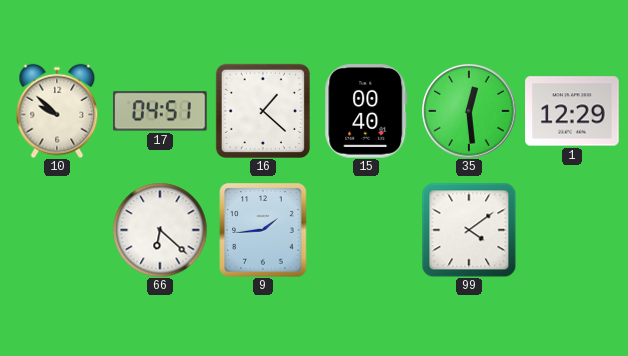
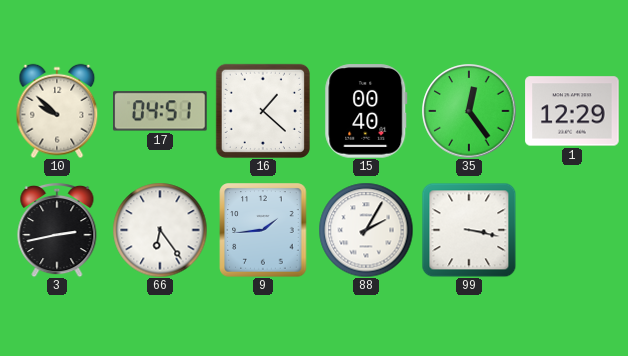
35: 12:29 -> 12:24 (469, 111)
3: none -> 2:43 (57, 230)
66: 6:22 -> 6:24 (160, 230)
88: none -> 2:05 (366, 230)
99: 4:09 -> 3:17 (469, 230)
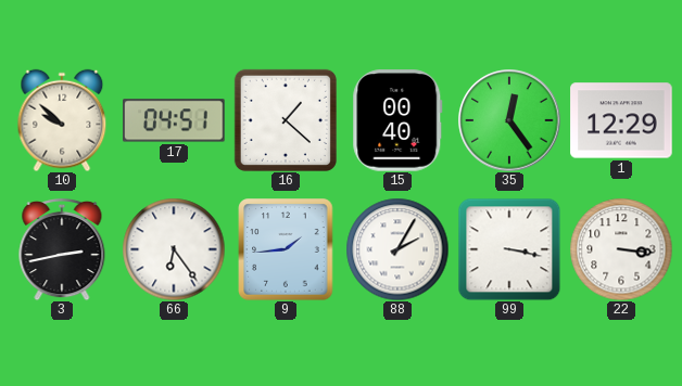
22: none -> 3:16 (621, 249)
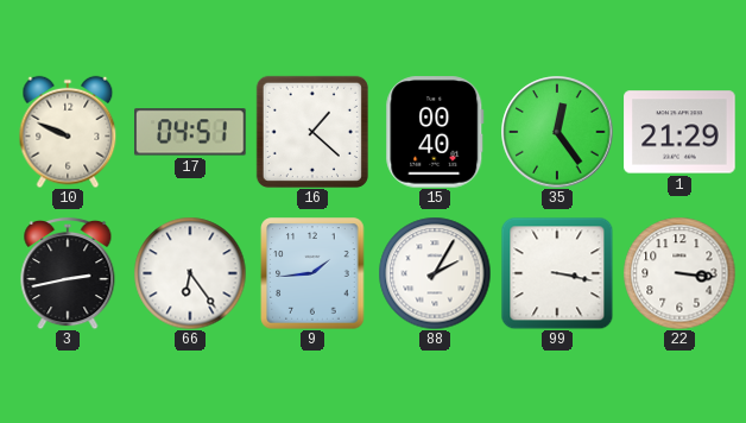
10: 9:52 -> 9:49 (68, 132)
1: 12:29 -> 21:29 (679, 132)
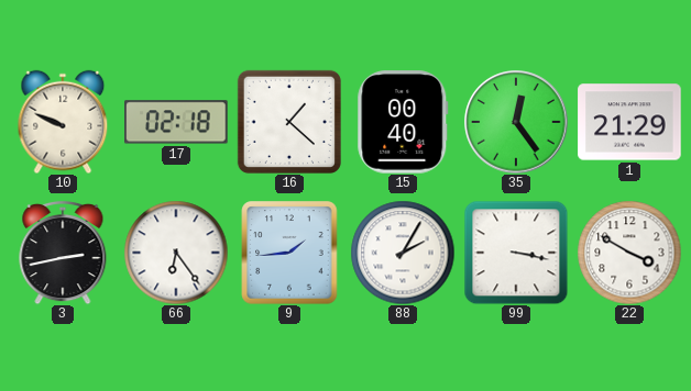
17: 04:51 -> 02:18 (176, 122)
22: 3:16 -> 3:50 (629, 253)
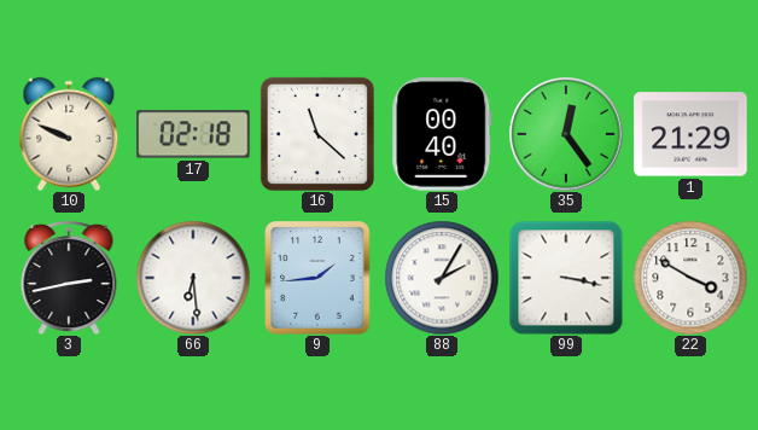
16: 1:22 -> 11:22 (317, 134)
66: 6:24 -> 6:29 (193, 278)
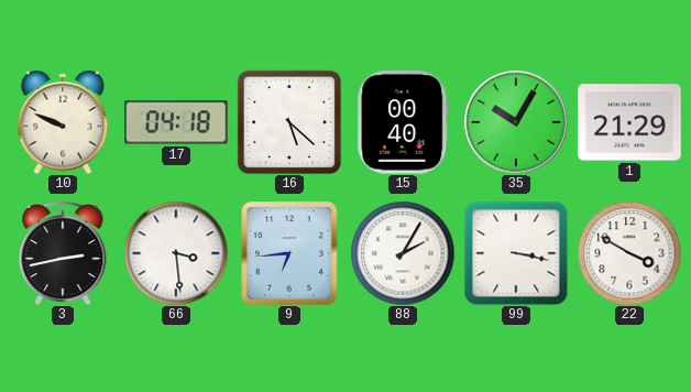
17: 02:18 -> 04:18 (176, 122)
16: 11:22 -> 5:22 (289, 122)
35: 12:24 -> 10:05 (516, 122)
66: 6:29 -> 3:29 (176, 253)
9: 1:44 -> 6:44 (289, 253)
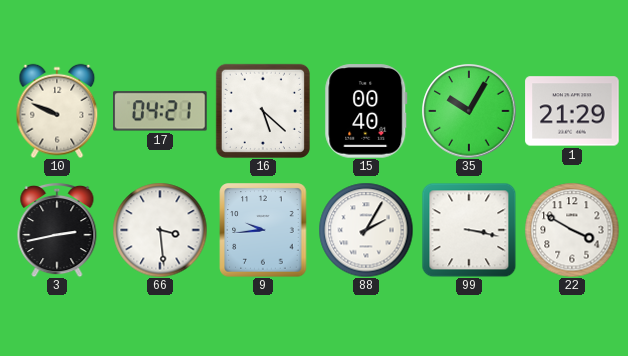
17: 04:18 -> 04:21 (160, 111)
9: 6:44 -> 9:44 (263, 230)
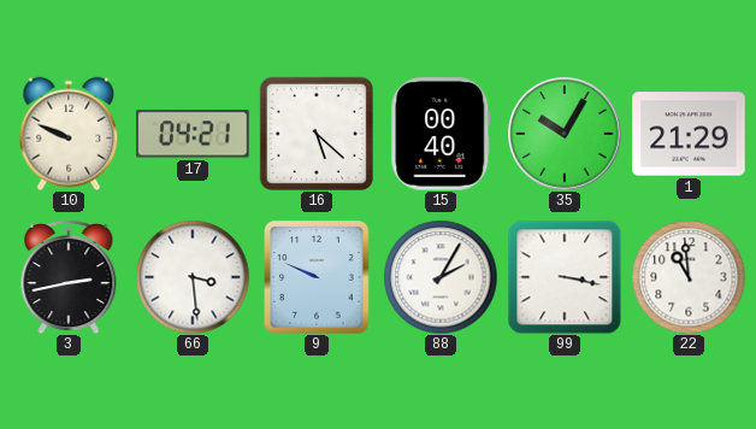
9: 9:44 -> 9:49 (317, 277)
22: 3:50 -> 10:59 (689, 277)
